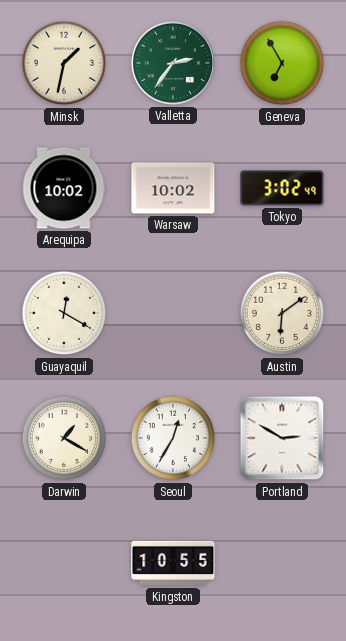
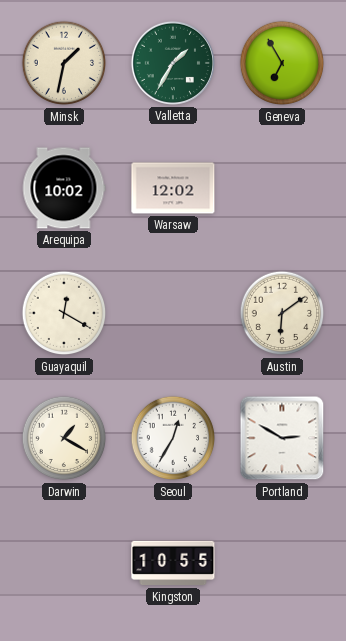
Valletta: 2:36 -> 1:35 (173, 63)
Warsaw: 10:02 -> 12:02 (173, 188)
Tokyo: 3:02 -> none (282, 188)
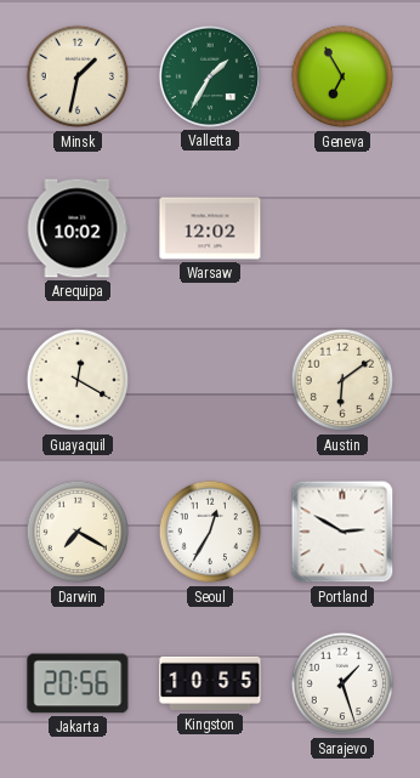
Darwin: 1:20 -> 7:20 (78, 532)
Jakarta: none -> 20:56 (78, 683)
Sarajevo: none -> 1:27 (342, 683)
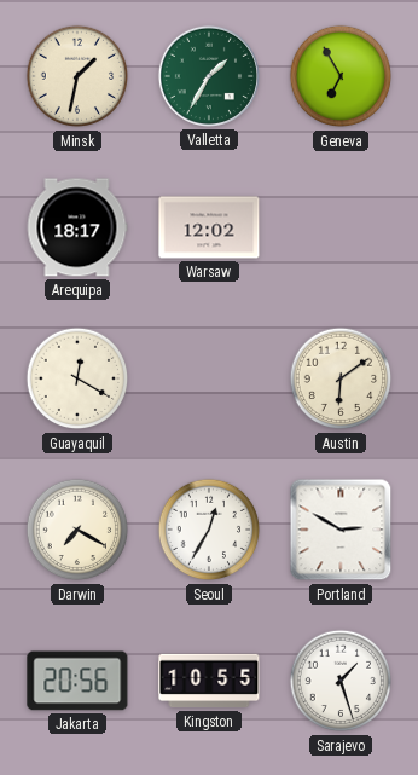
Arequipa: 10:02 -> 18:17 (77, 227)
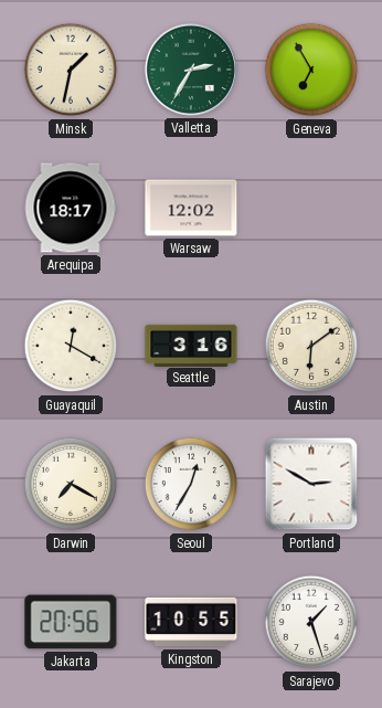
Valletta: 1:35 -> 2:35 (191, 70)
Seattle: none -> 3:16 (191, 345)
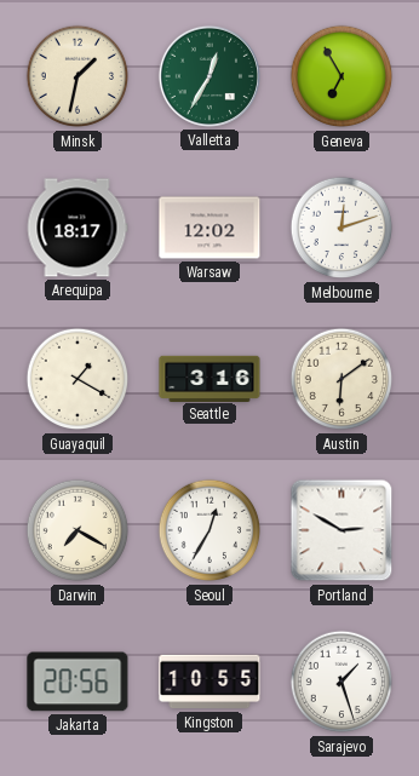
Valletta: 2:35 -> 12:35 (209, 76)
Melbourne: none -> 12:12 (341, 228)
Guayaquil: 12:20 -> 1:20 (78, 379)
